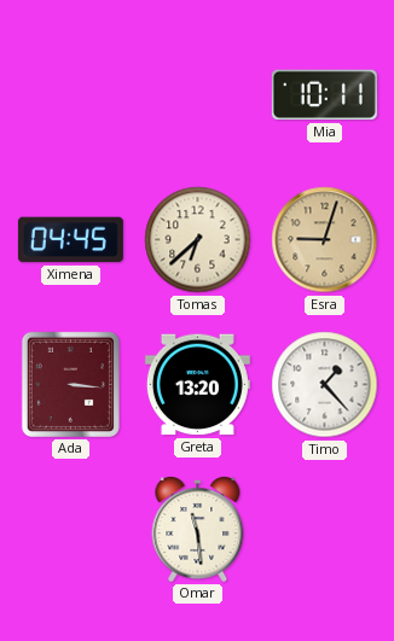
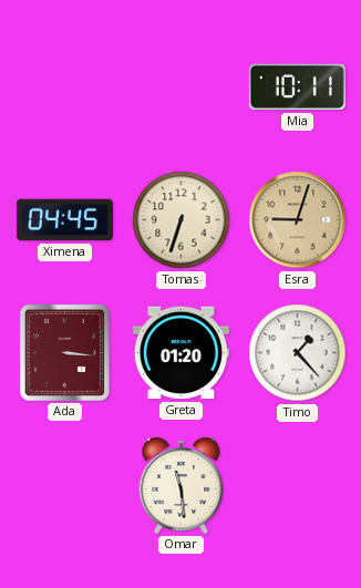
Tomas: 6:38 -> 6:33 (182, 220)
Greta: 13:20 -> 01:20 (180, 353)
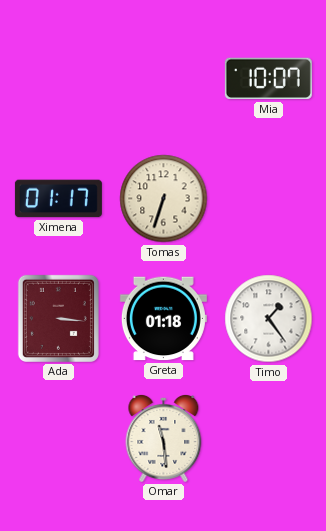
Mia: 10:11 -> 10:07 (268, 79)
Ximena: 04:45 -> 01:17 (58, 199)
Esra: 9:03 -> none (298, 220)
Greta: 01:20 -> 01:18 (163, 319)
Timo: 1:23 -> 1:24 (269, 319)
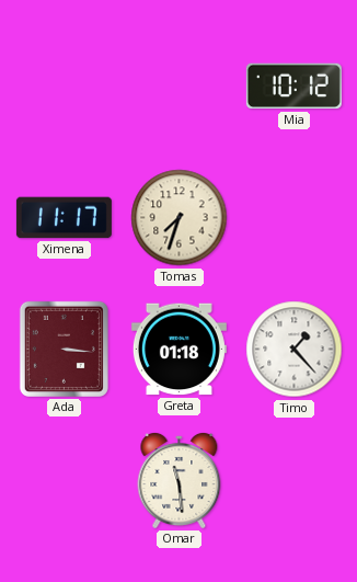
Mia: 10:07 -> 10:12 (293, 87)
Ximena: 01:17 -> 11:17 (64, 218)
Tomas: 6:33 -> 7:33 (180, 218)
Timo: 1:24 -> 1:23 (295, 350)
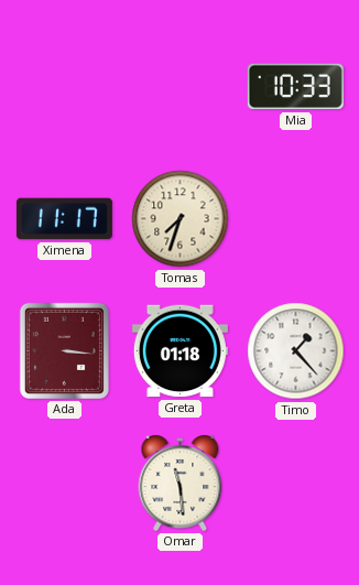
Mia: 10:12 -> 10:33 (295, 87)
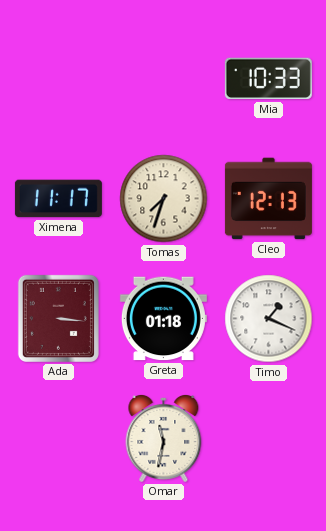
Cleo: none -> 12:13 (268, 199)
Timo: 1:23 -> 1:19 (269, 319)
Omar: 11:29 -> 11:32 (164, 438)
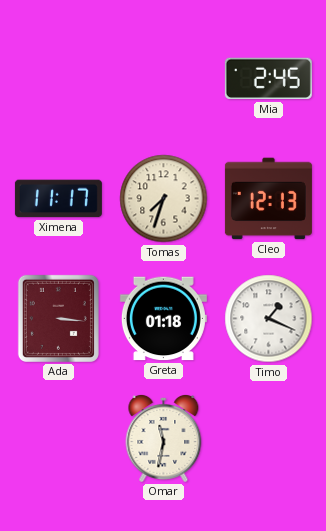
Mia: 10:33 -> 2:45 (268, 79)
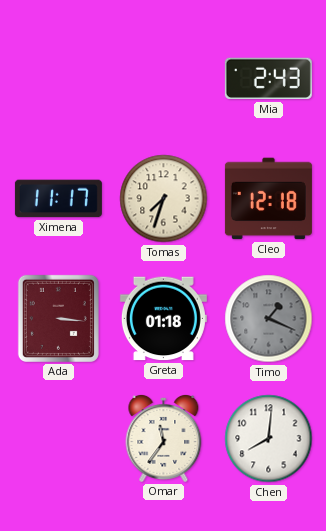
Mia: 2:45 -> 2:43 (268, 79)
Cleo: 12:13 -> 12:18 (268, 199)
Timo dial: white -> grey (269, 319)
Omar: 11:32 -> 11:36 (164, 438)
Chen: none -> 8:01 (269, 439)
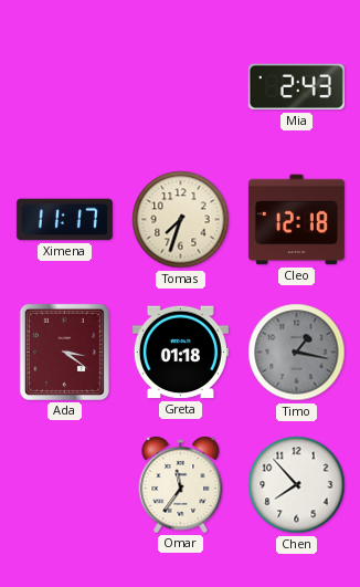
Ada: 3:16 -> 3:21 (64, 352)
Timo: 1:19 -> 1:17 (297, 353)
Chen: 8:01 -> 7:53 (297, 485)
